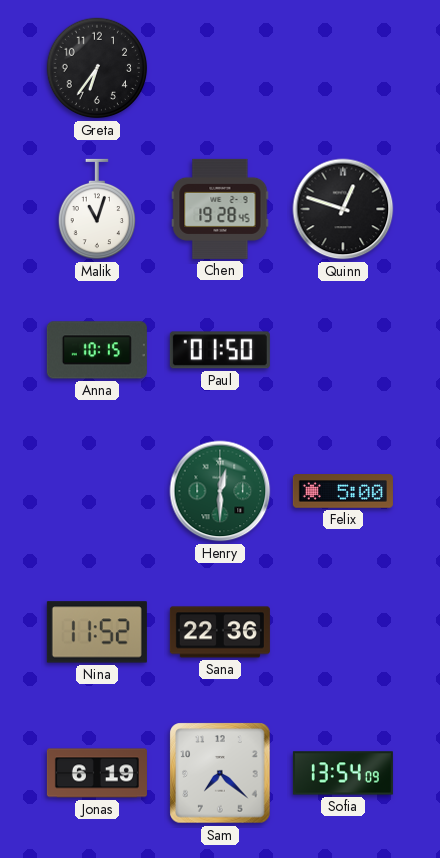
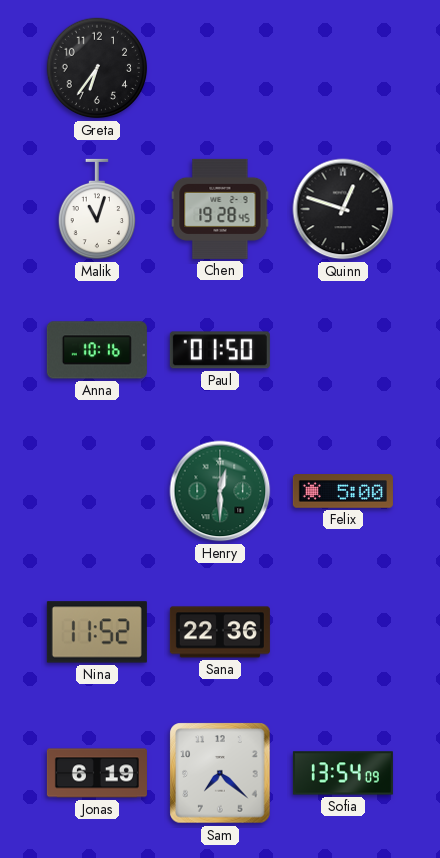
Anna: 10:15 -> 10:16 (97, 350)
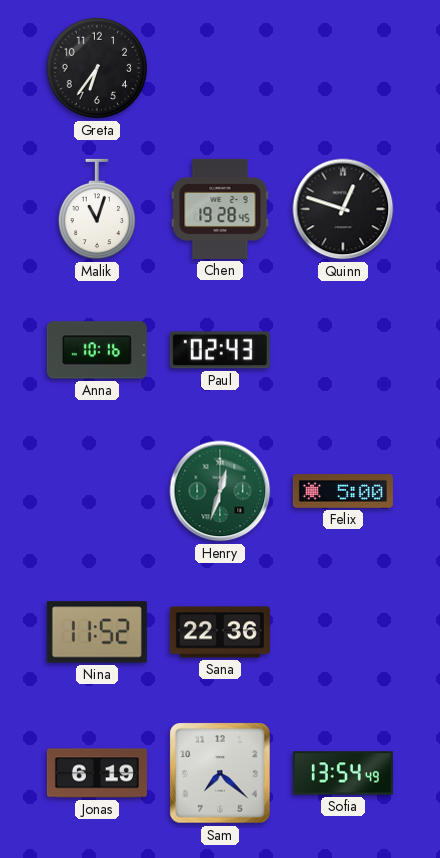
Paul: 01:50 -> 02:43 (220, 350)
Henry: 12:30 -> 12:33 (220, 491)
Sofia: 13:54:09 -> 13:54:49 (343, 773)
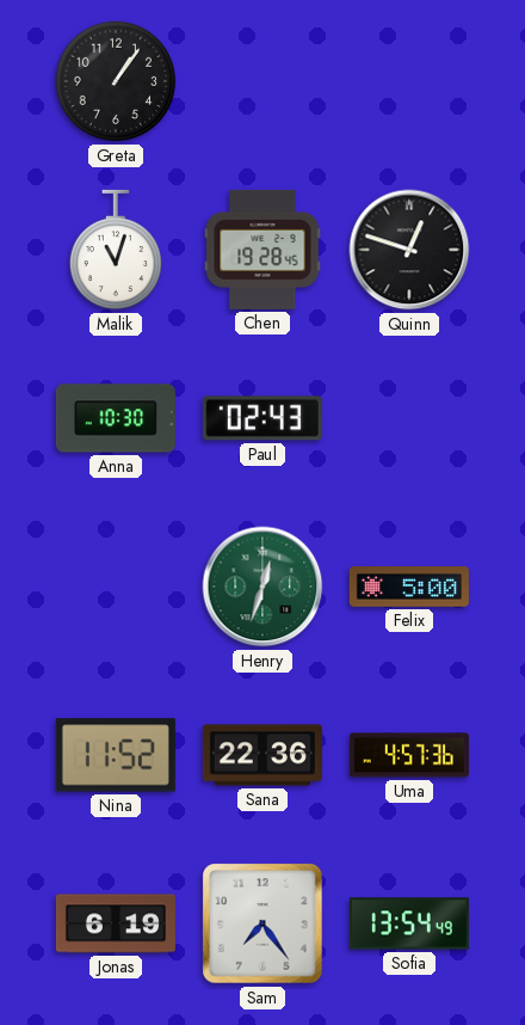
Greta: 6:36 -> 1:06 (116, 81)
Anna: 10:16 -> 10:30 (116, 418)
Uma: none -> 4:57 (409, 755)
Sam: 7:22 -> 7:24 (262, 923)
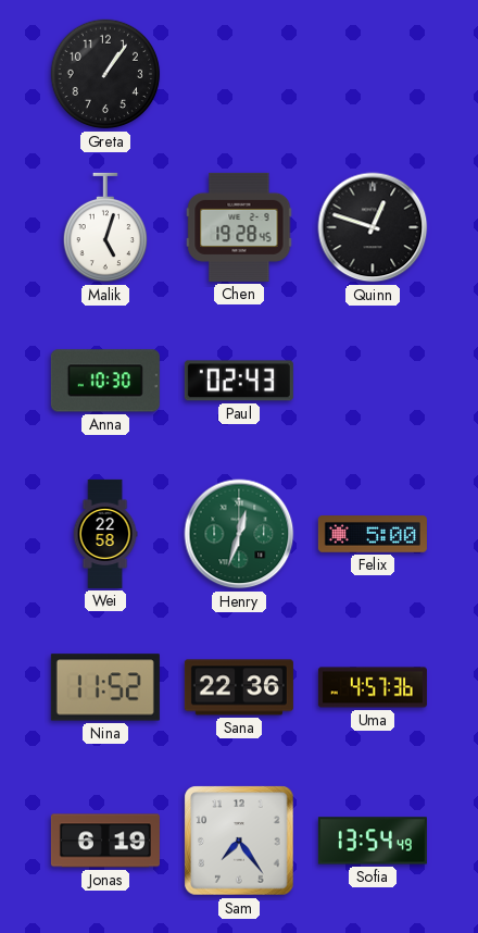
Malik: 11:03 -> 5:03 (104, 227)
Wei: none -> 22:58 (105, 534)
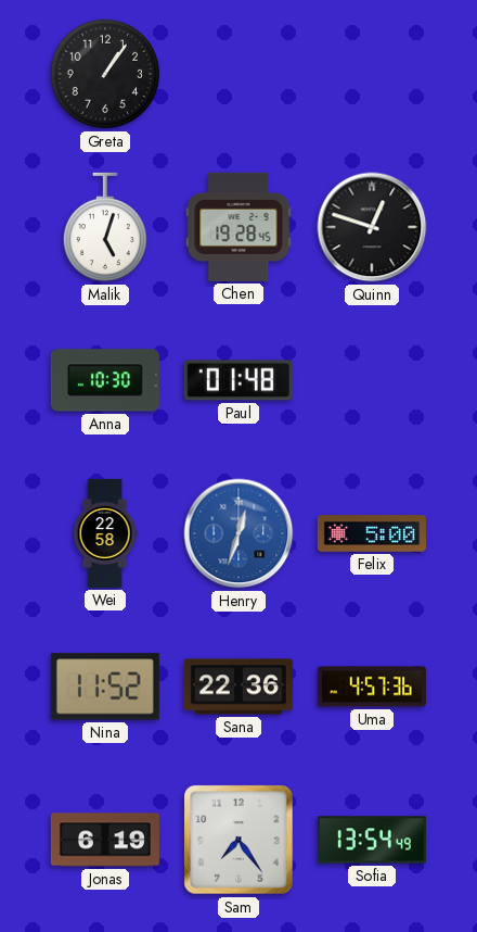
Paul: 02:43 -> 01:48 (238, 380)
Henry dial: green -> blue (238, 533)
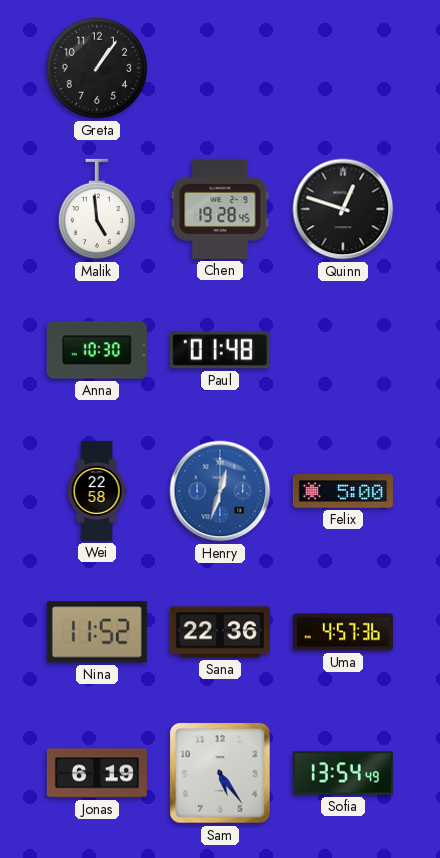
Malik: 5:03 -> 4:59 (96, 209)
Sam: 7:24 -> 5:24 (220, 773)
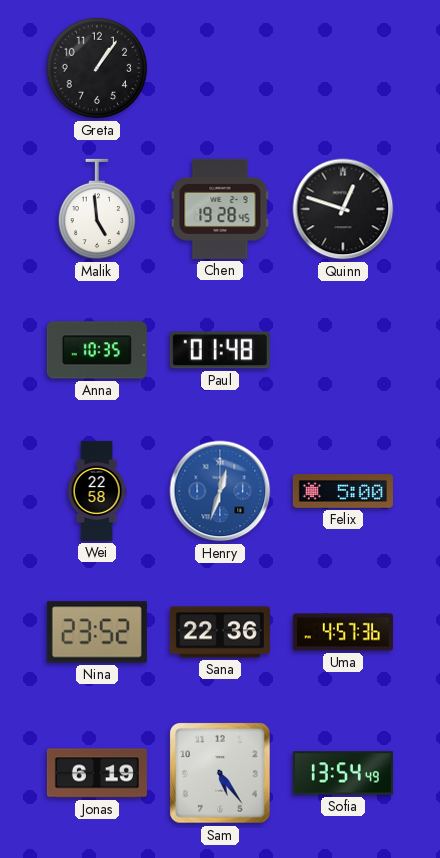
Anna: 10:30 -> 10:35 (97, 350)
Nina: 11:52 -> 23:52 (97, 632)
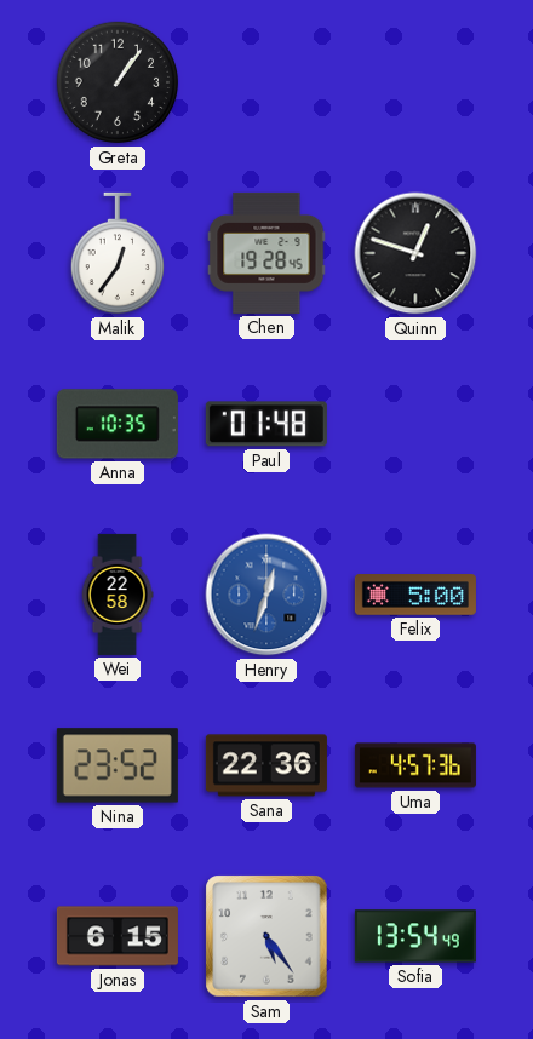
Malik: 4:59 -> 12:36 (116, 253)
Jonas: 6:19 -> 6:15 (118, 936)
